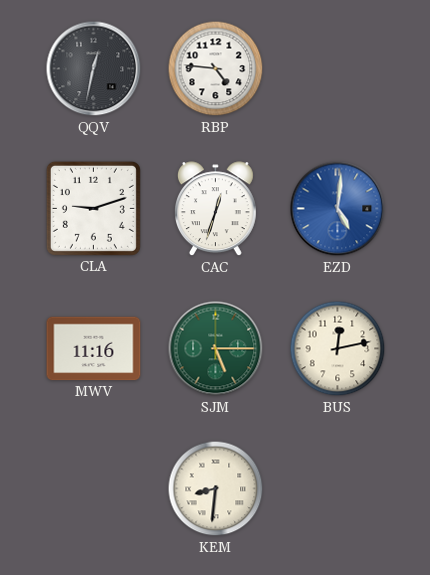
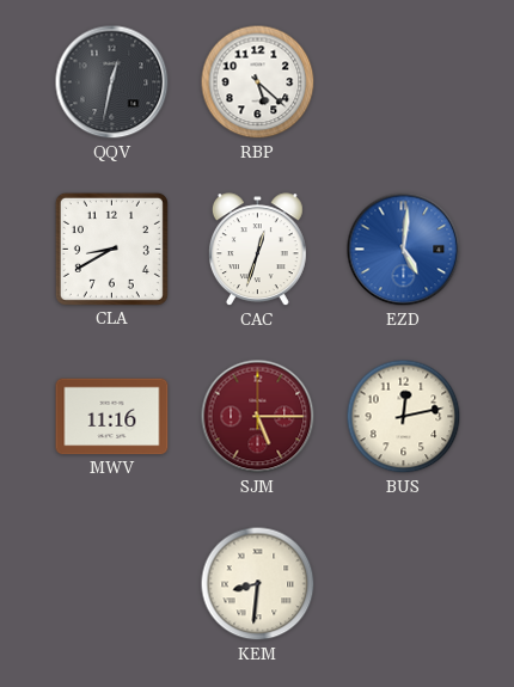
RBP: 4:46 -> 5:22 (258, 82)
CLA: 9:12 -> 8:40 (111, 249)
SJM dial: green -> burgundy (258, 417)
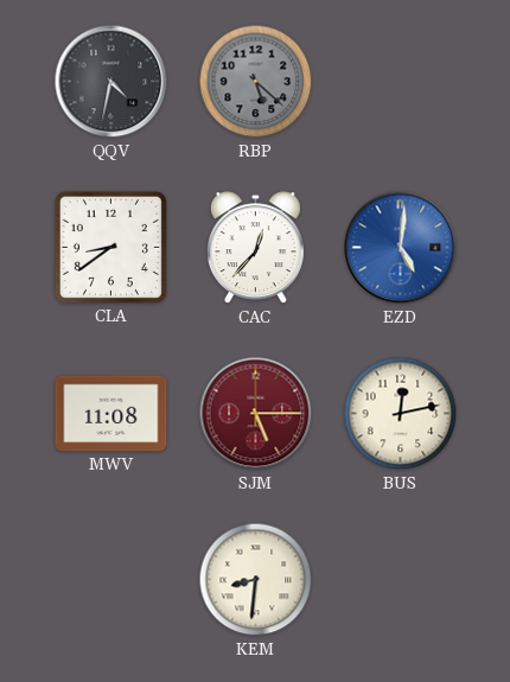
QQV: 12:32 -> 4:32 (111, 82)
RBP dial: white -> grey (256, 82)
CLA: 8:40 -> 8:39 (110, 247)
CAC: 12:33 -> 12:37 (255, 248)
MWV: 11:16 -> 11:08 (111, 414)
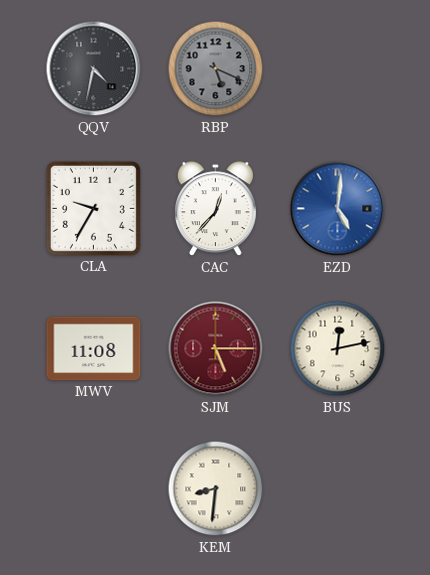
RBP: 5:22 -> 5:19 (216, 69)
CLA: 8:39 -> 9:35 (93, 208)
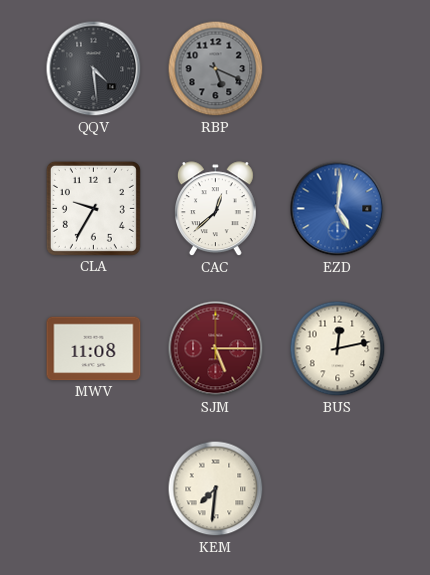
QQV: 4:32 -> 4:29 (94, 69)
CAC: 12:37 -> 12:38 (215, 209)
KEM: 8:31 -> 7:31 (216, 489)
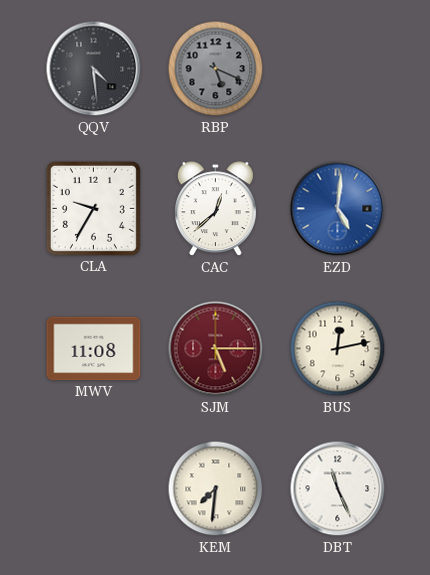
DBT: none -> 11:26 (338, 489)
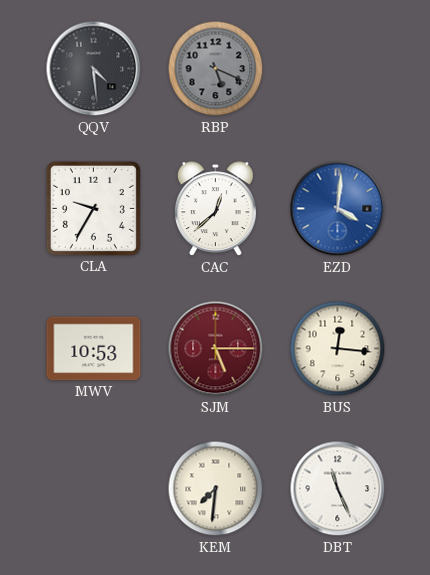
EZD: 5:01 -> 4:01 (338, 209)
MWV: 11:08 -> 10:53 (94, 349)
BUS: 12:13 -> 12:16 (338, 349)
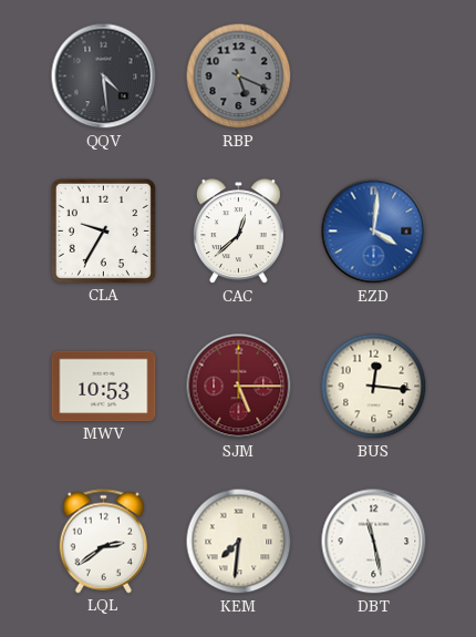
LQL: none -> 2:39 (104, 542)
DBT: 11:26 -> 11:28 (374, 542)
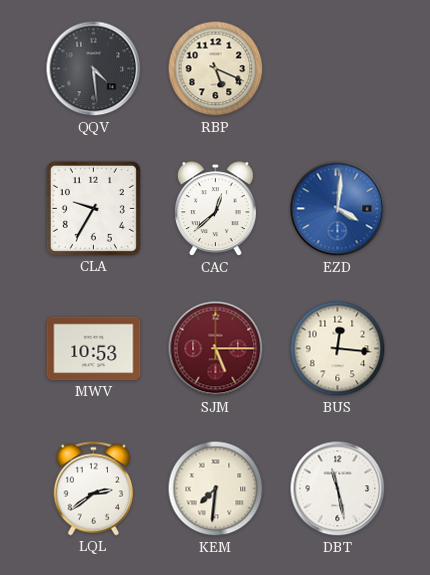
RBP dial: grey -> cream (216, 69)
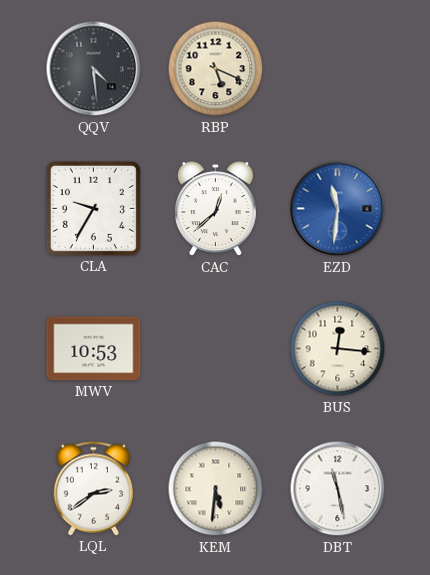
EZD: 4:01 -> 11:31 (338, 209)
SJM: 5:15 -> none (216, 349)
KEM: 7:31 -> 5:31 (216, 489)
